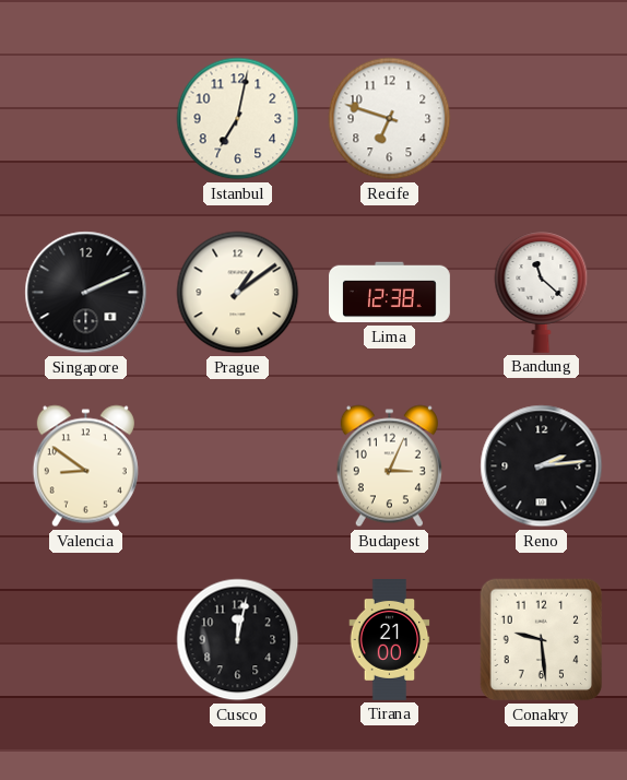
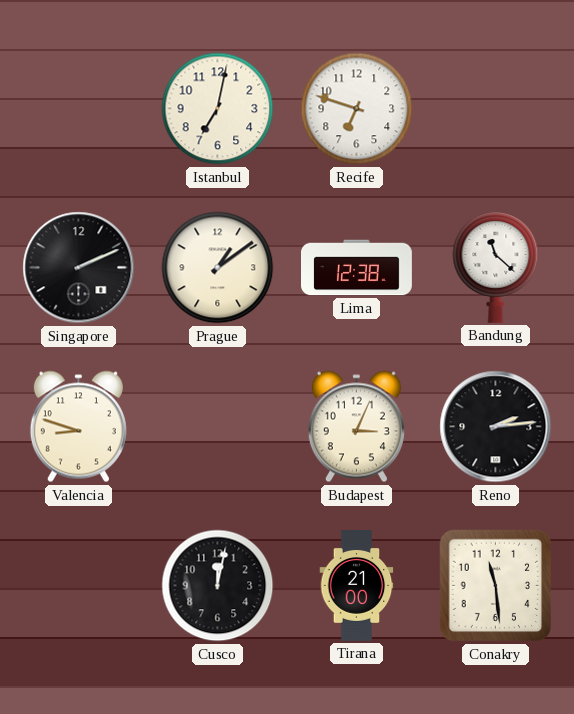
Valencia: 8:51 -> 8:48 (78, 427)
Conakry: 9:29 -> 11:29 (496, 586)
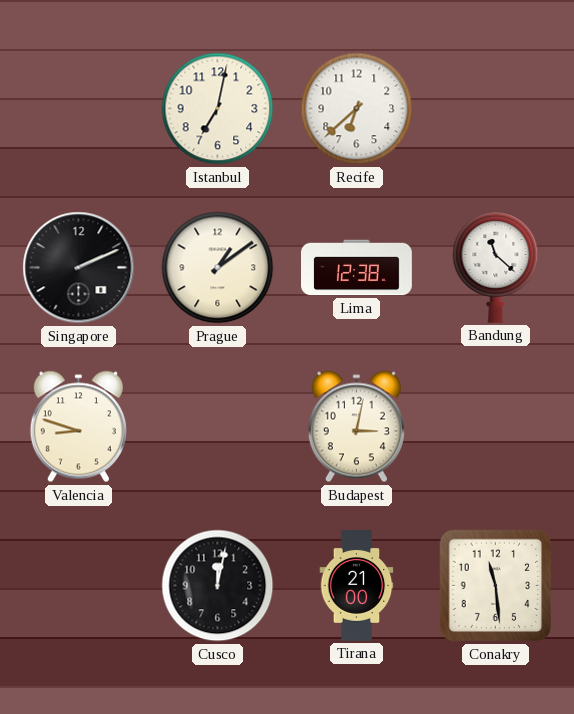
Recife: 6:48 -> 6:38 (357, 109)
Budapest: 3:04 -> 3:02 (356, 427)
Reno: 2:14 -> none (496, 427)
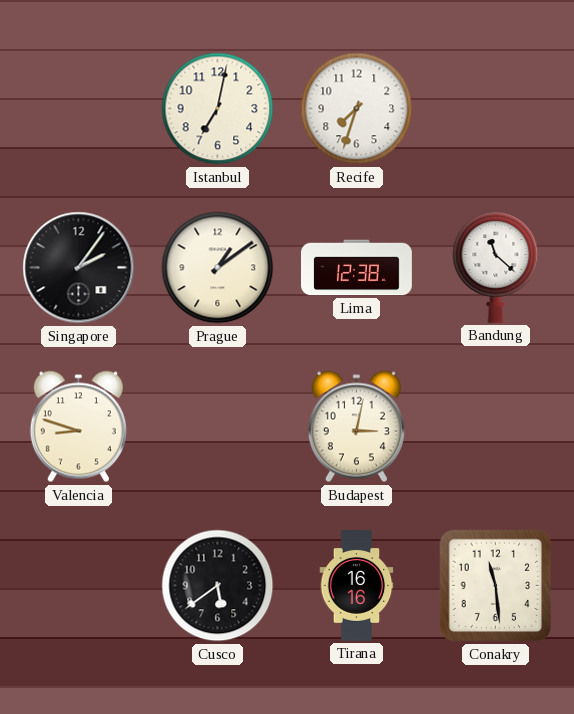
Recife: 6:38 -> 7:33 (357, 109)
Singapore: 2:11 -> 2:06 (79, 268)
Cusco: 12:02 -> 5:39 (218, 586)
Tirana: 21:00 -> 16:16 (357, 586)
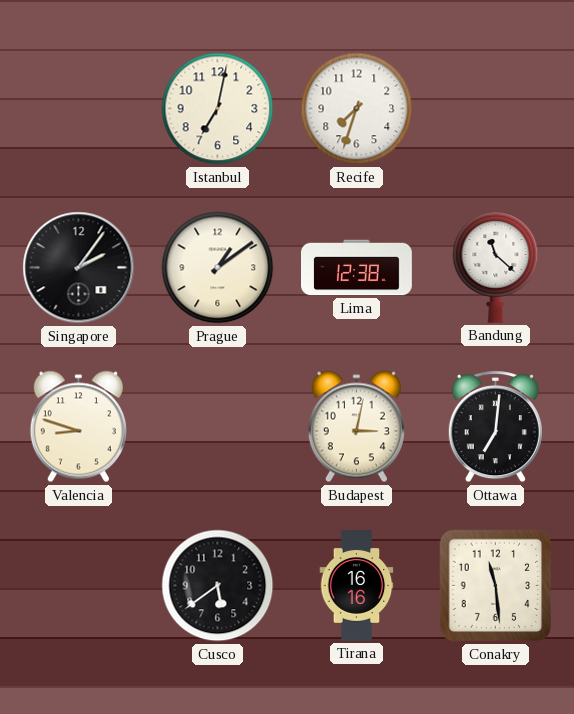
Ottawa: none -> 7:01 (495, 427)
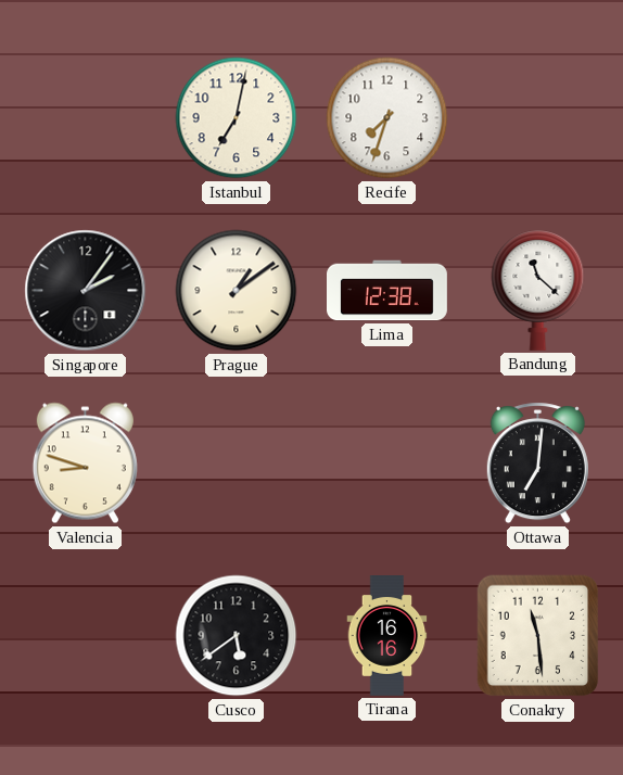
Budapest: 3:02 -> none (356, 427)
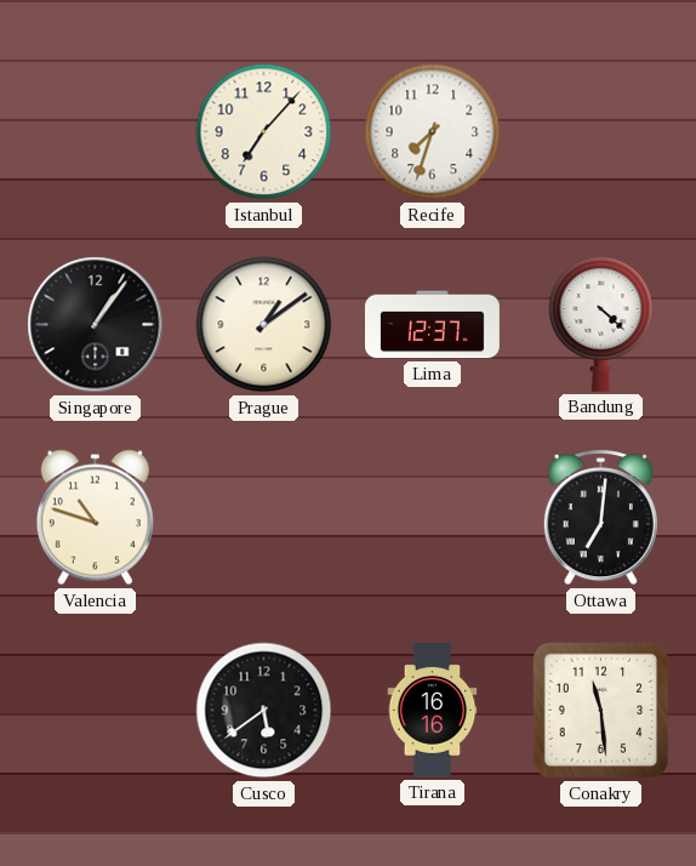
Istanbul: 7:02 -> 7:07 (264, 132)
Singapore: 2:06 -> 1:06 (96, 325)
Lima: 12:38 -> 12:37 (433, 325)
Bandung: 11:22 -> 4:22 (601, 324)
Valencia: 8:48 -> 10:48 (95, 518)
